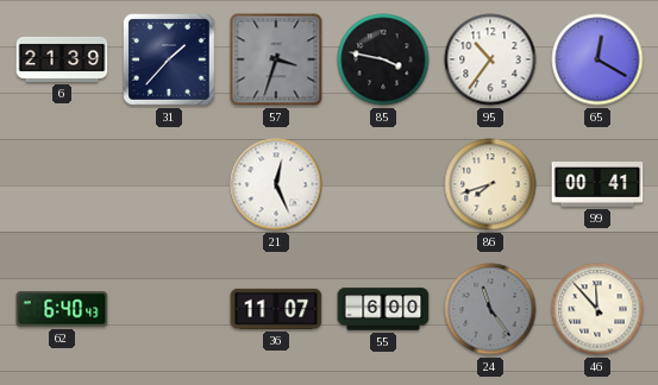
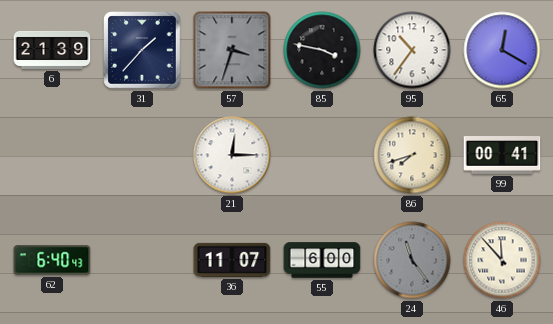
21: 12:26 -> 12:15 (232, 155)
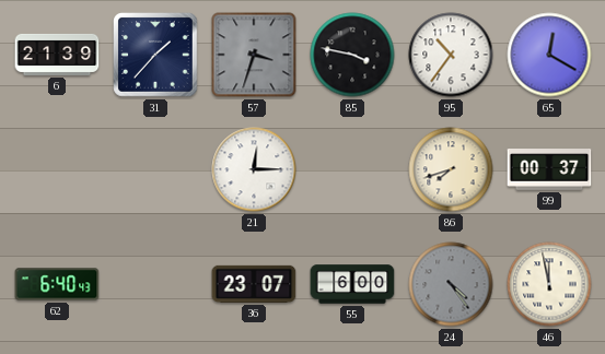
99: 00:41 -> 00:37 (549, 170)
36: 11:07 -> 23:07 (254, 284)
24: 11:24 -> 4:24 (451, 284)
46: 11:53 -> 11:58 (549, 284)
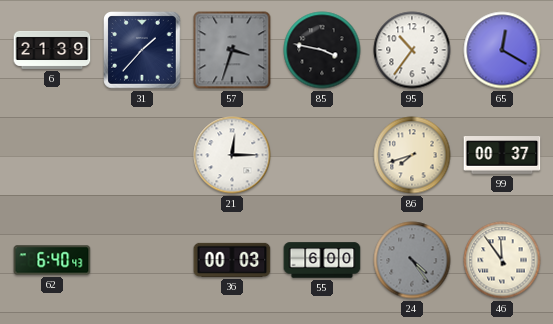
36: 23:07 -> 00:03 (232, 260)
46: 11:58 -> 11:54 (502, 260)
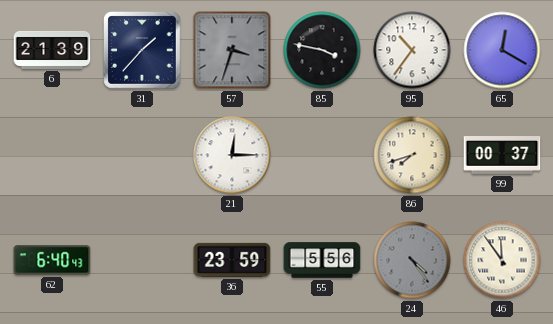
36: 00:03 -> 23:59 (232, 260)
55: 6:00 -> 5:56 (322, 260)
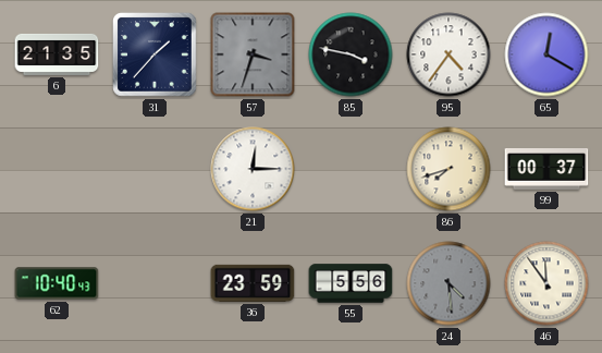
6: 21:39 -> 21:35 (57, 54)
95: 10:36 -> 4:36 (449, 54)
62: 6:40 -> 10:40 (57, 283)
24: 4:24 -> 4:29 (449, 283)
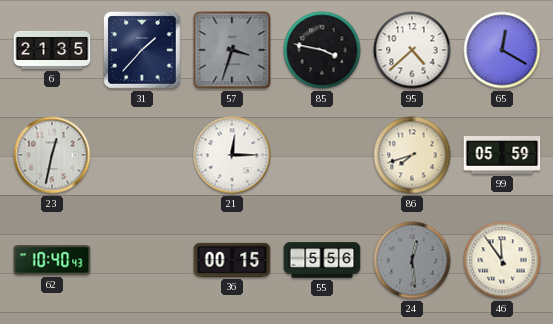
95: 4:36 -> 4:38 (412, 50)
23: none -> 12:32 (52, 155)
99: 00:37 -> 05:59 (502, 156)
36: 23:59 -> 00:15 (232, 260)
24: 4:29 -> 12:29 (412, 260)
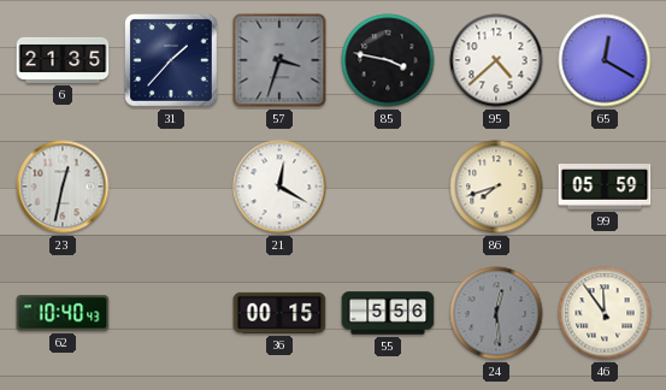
21: 12:15 -> 12:20 (279, 187)
